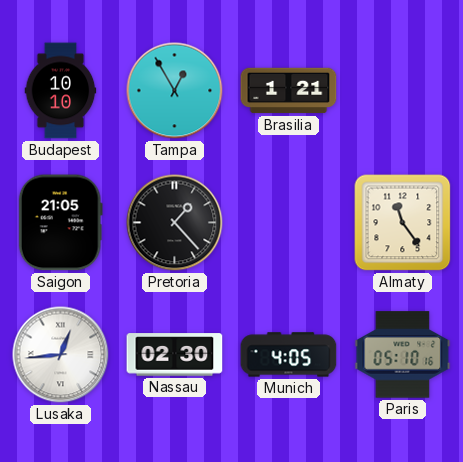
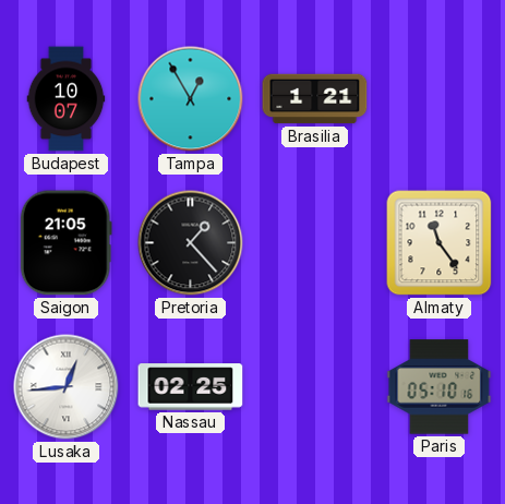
Budapest: 10:10 -> 10:07 (67, 99)
Nassau: 02:30 -> 02:25 (191, 387)
Munich: 4:05 -> none (289, 355)
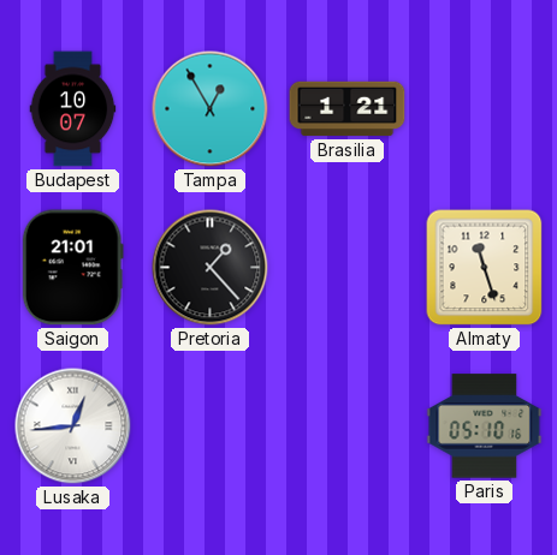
Saigon: 21:05 -> 21:01 (72, 268)
Almaty: 11:24 -> 11:27 (485, 268)
Nassau: 02:25 -> none (191, 387)
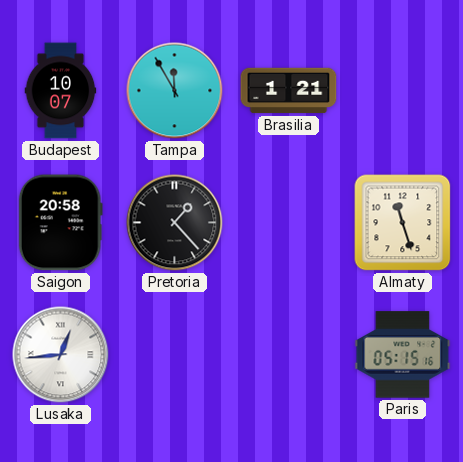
Tampa: 12:55 -> 11:55 (175, 91)
Saigon: 21:01 -> 20:58 (60, 223)
Paris: 05:10 -> 05:15 (403, 355)
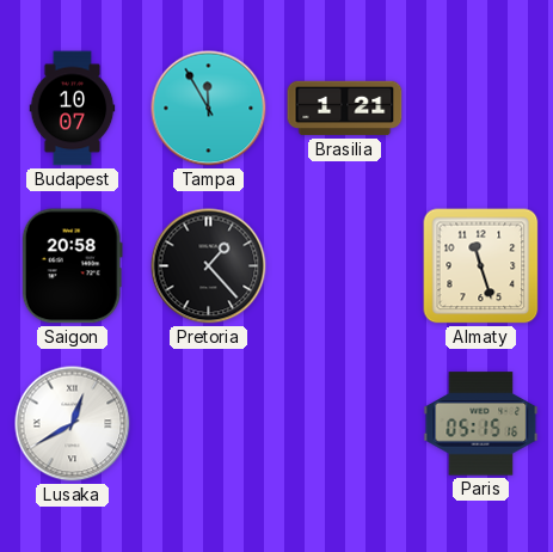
Lusaka: 12:44 -> 12:40 (73, 424)
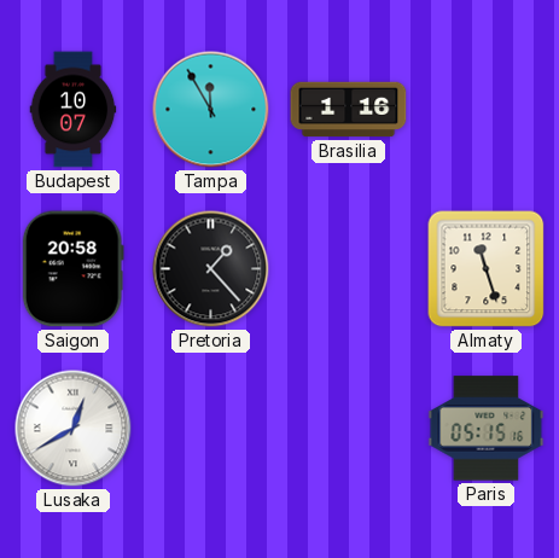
Brasilia: 1:21 -> 1:16 (349, 110)
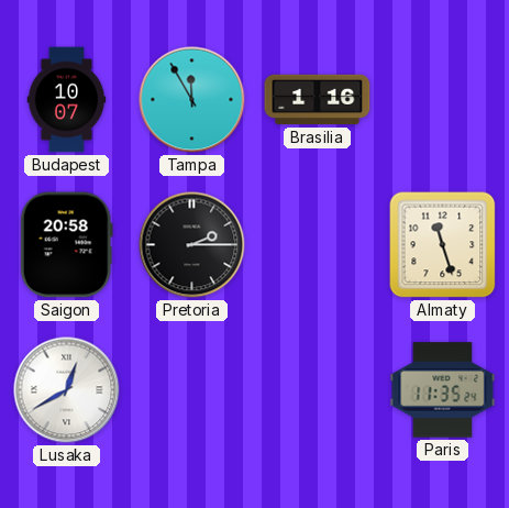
Pretoria: 1:23 -> 2:15 (192, 245)
Paris: 05:15 -> 11:35 (443, 390)
